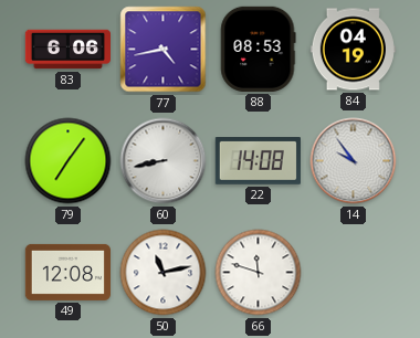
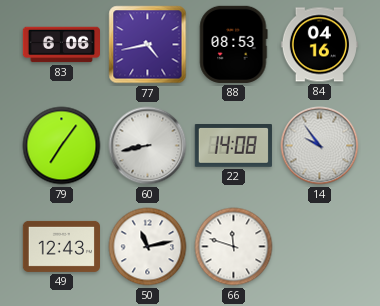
84: 04:19 -> 04:16 (319, 45)
49: 12:08 -> 12:43 (61, 246)
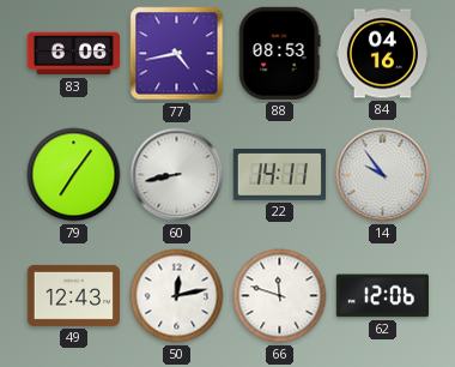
22: 14:08 -> 14:11 (279, 175)
50: 11:13 -> 12:13 (177, 296)
62: none -> 12:06 (382, 296)
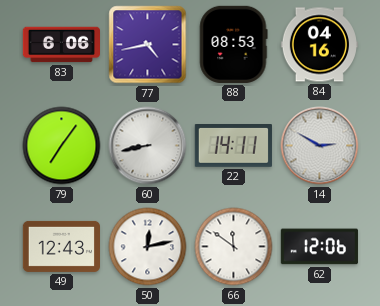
14: 9:54 -> 2:50 (320, 146)
66: 11:48 -> 11:51 (234, 247)
